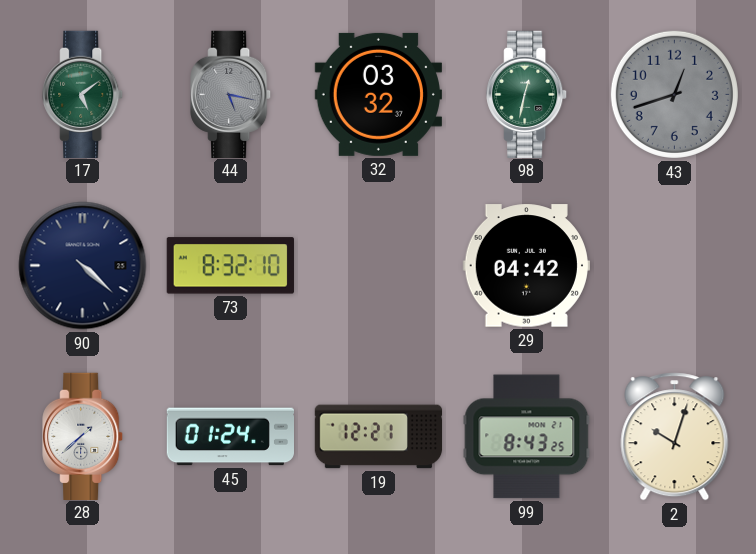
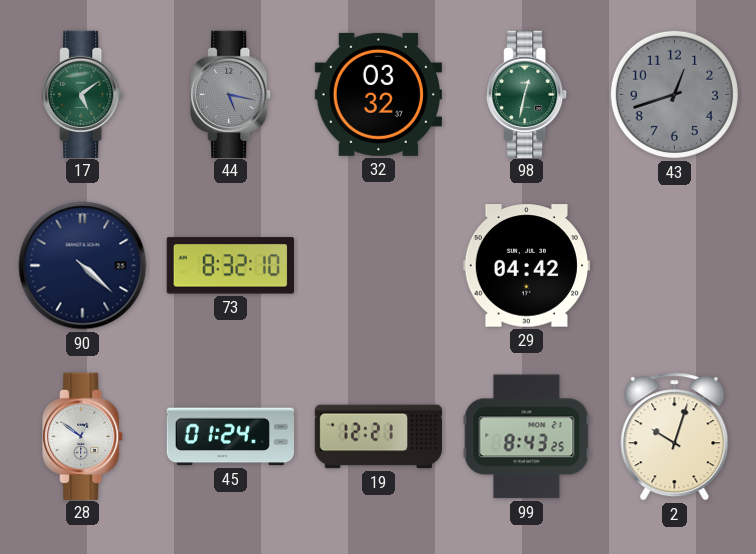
28: 1:38 -> 12:51 (83, 436)
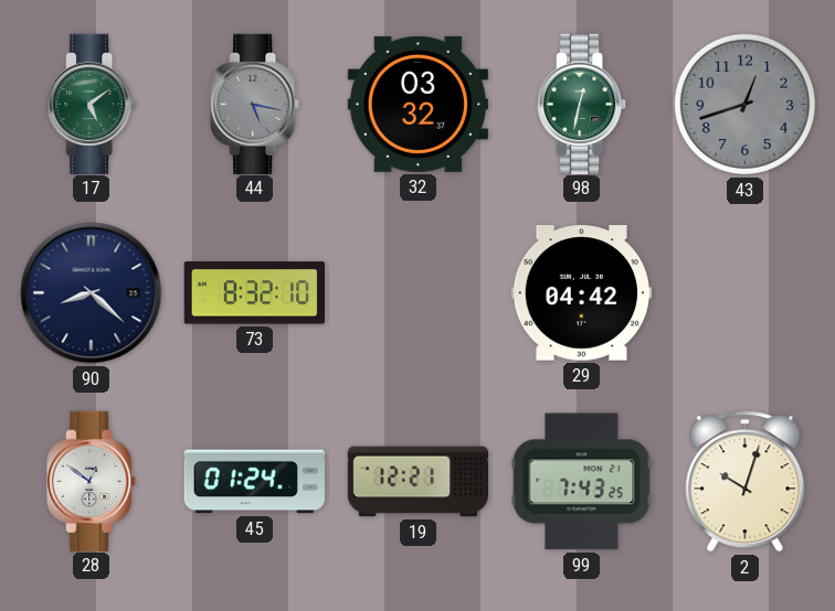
90: 4:22 -> 8:22 (92, 293)
99: 8:43 -> 7:43 (582, 482)
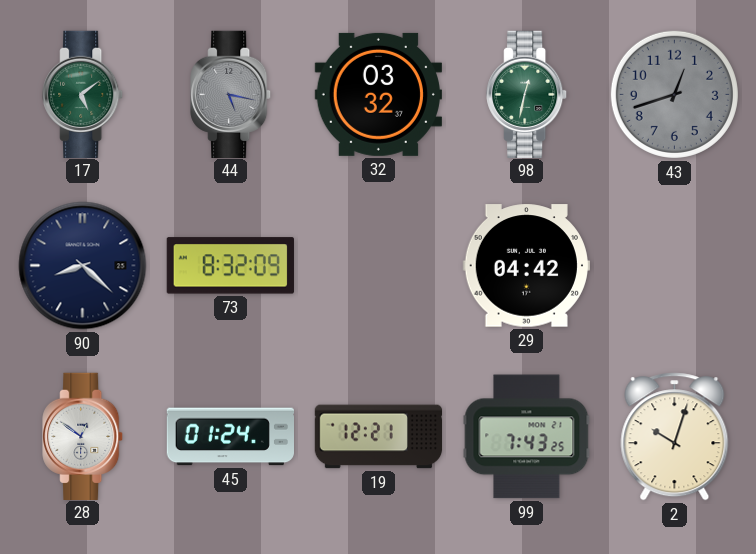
73: 8:32:10 -> 8:32:09 (230, 266)
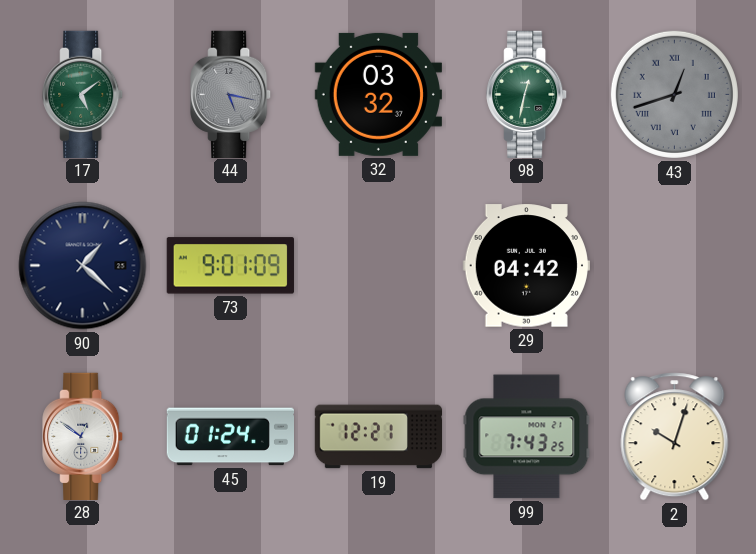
43 numerals: Arabic -> Roman (674, 94)
90: 8:22 -> 1:22 (83, 266)
73: 8:32 -> 9:01 (230, 266)
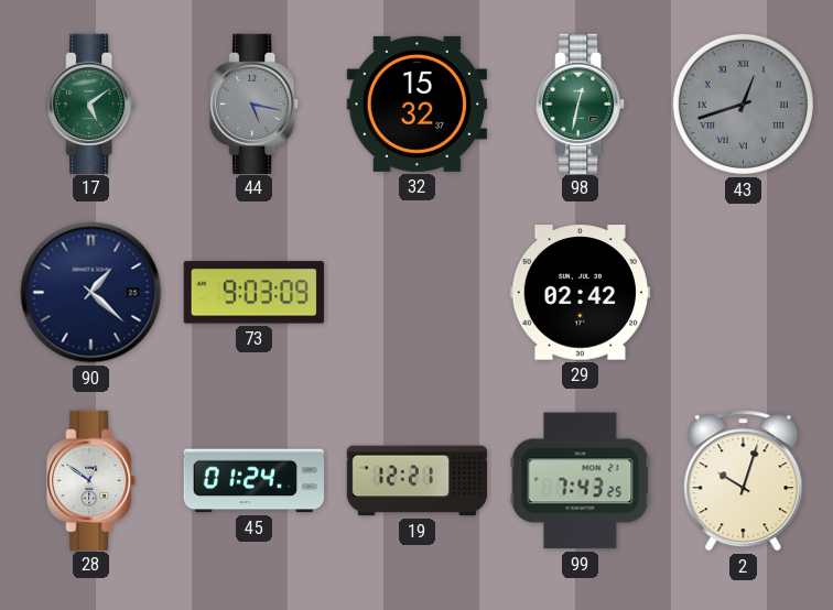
32: 03:32 -> 15:32 (416, 104)
73: 9:01 -> 9:03 (253, 293)
29: 04:42 -> 02:42 (580, 293)
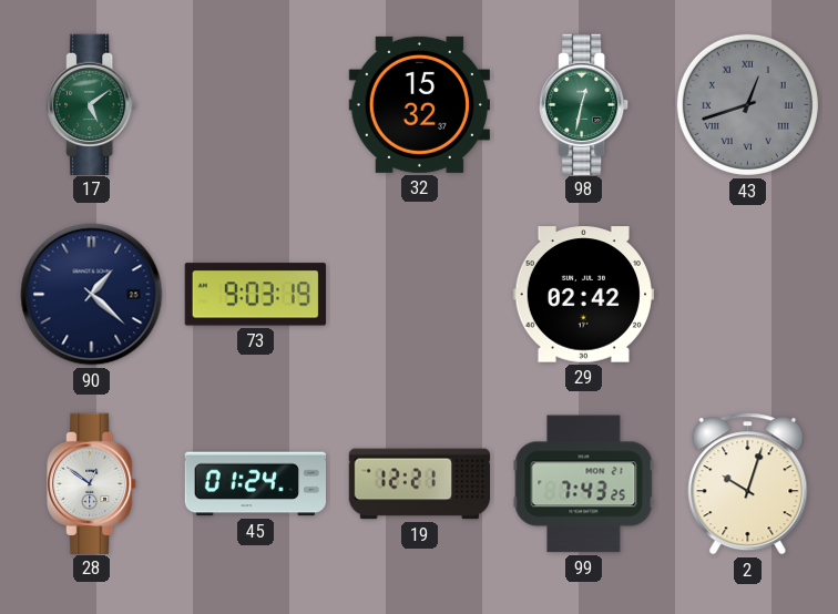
44: 5:17 -> none (255, 104)
73: 9:03:09 -> 9:03:19 (255, 295)
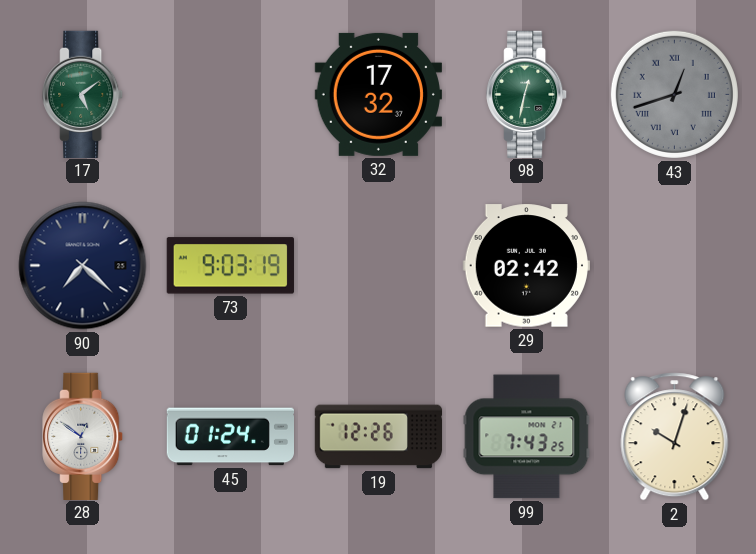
32: 15:32 -> 17:32 (378, 94)
90: 1:22 -> 7:22 (83, 266)
19: 12:21 -> 12:26 (379, 437)
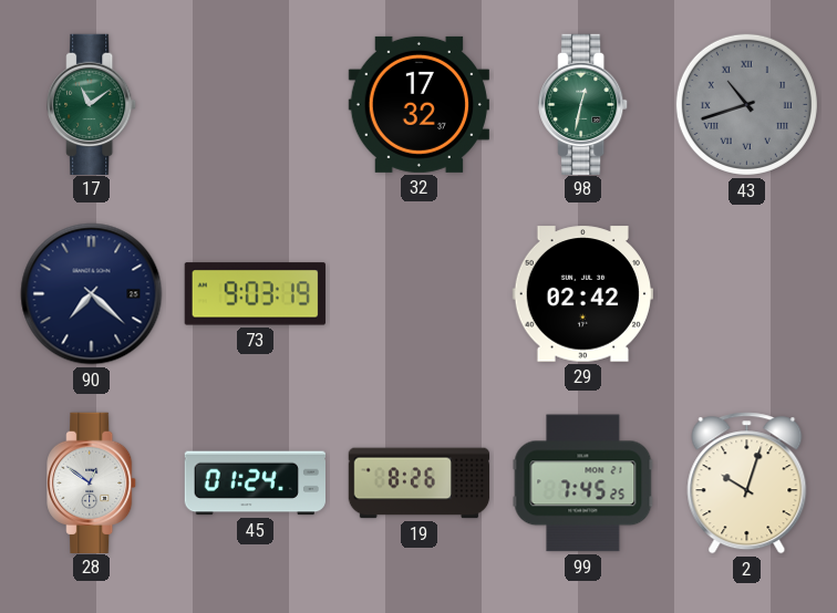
17: 5:09 -> 11:09 (92, 104)
43: 12:42 -> 10:42 (746, 104)
19: 12:26 -> 8:26 (420, 484)
99: 7:43 -> 7:45 (583, 484)
